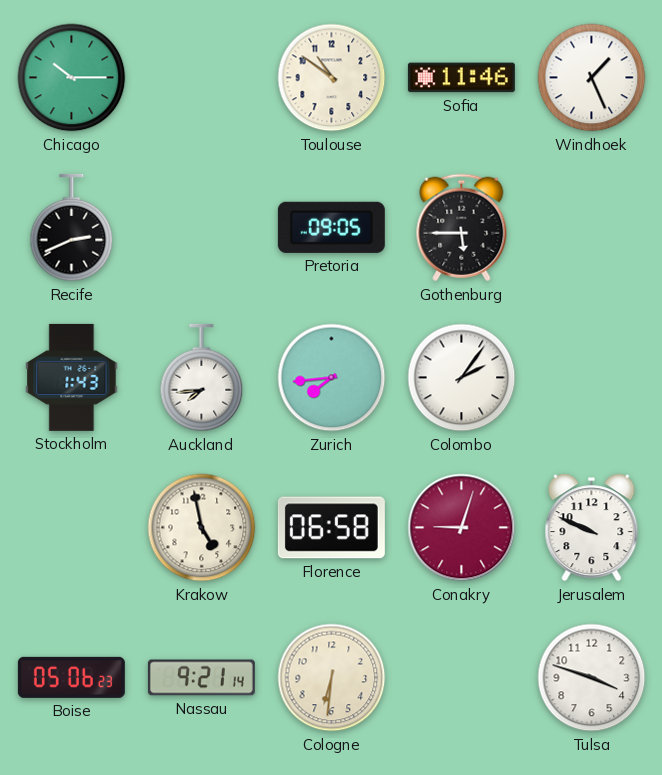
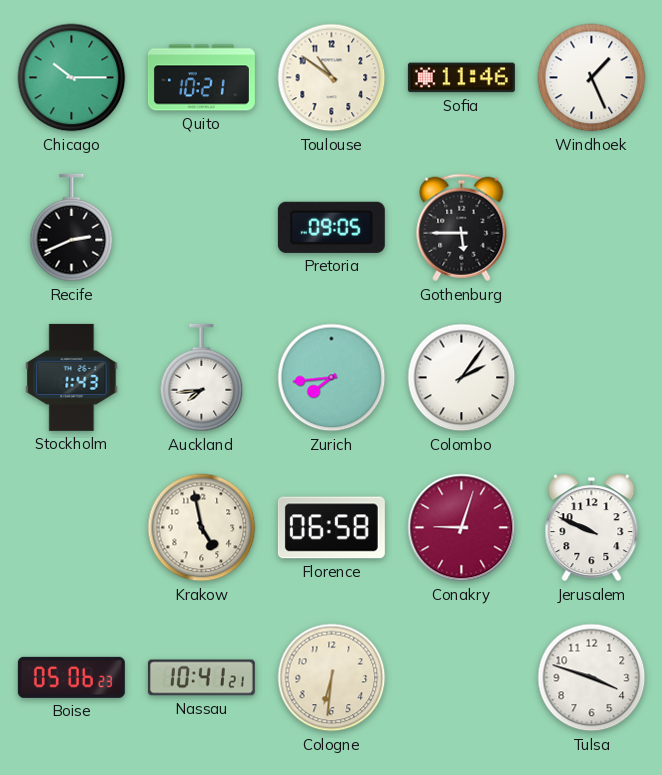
Quito: none -> 10:21 (201, 78)
Nassau: 9:21 -> 10:41 (201, 678)
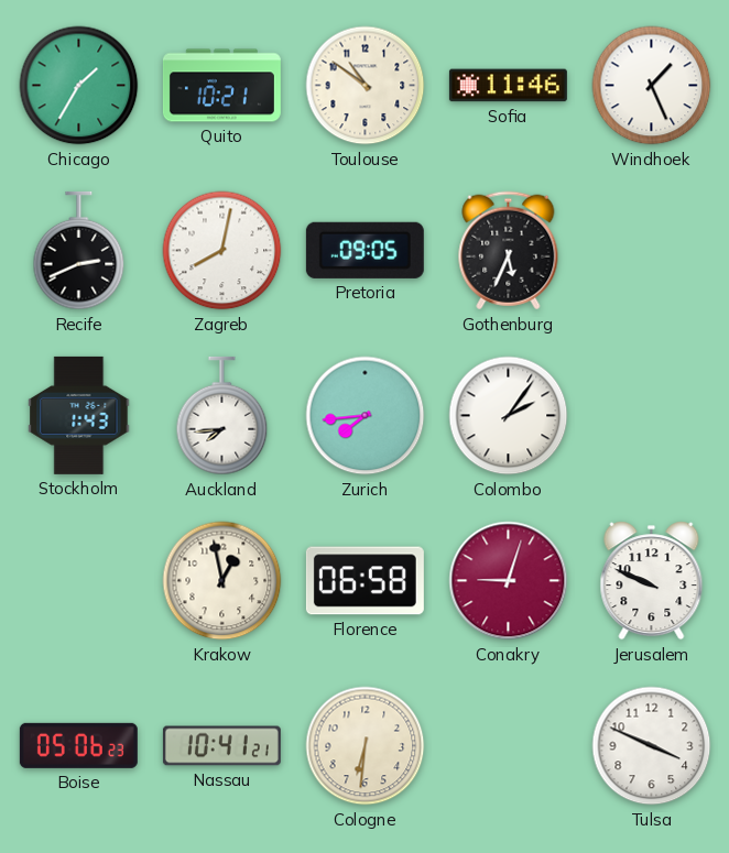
Chicago: 10:15 -> 1:35 (79, 86)
Zagreb: none -> 8:02 (222, 251)
Gothenburg: 5:45 -> 5:34 (509, 251)
Krakow: 4:58 -> 12:58 (222, 581)
Tulsa: 3:48 -> 3:49 (652, 746)
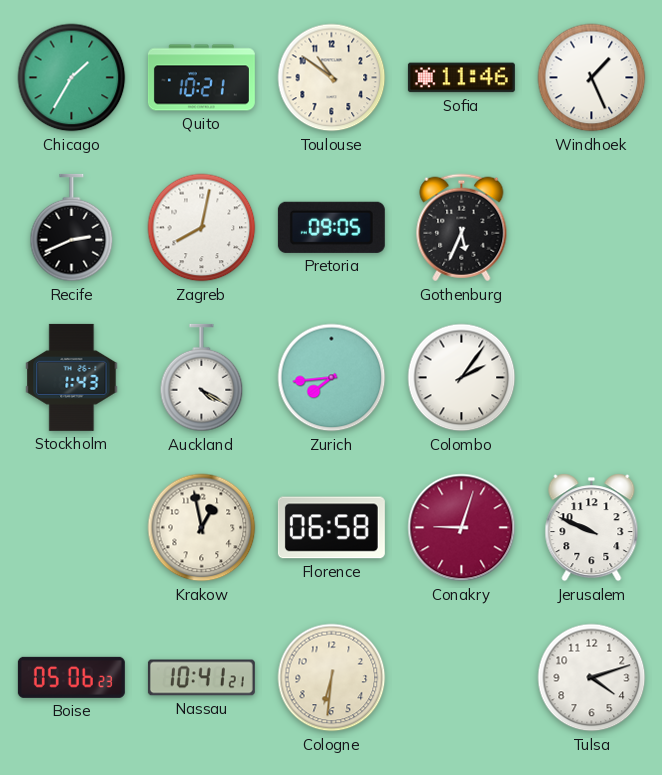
Auckland: 7:44 -> 4:20 (202, 378)
Tulsa: 3:49 -> 4:12 (592, 678)
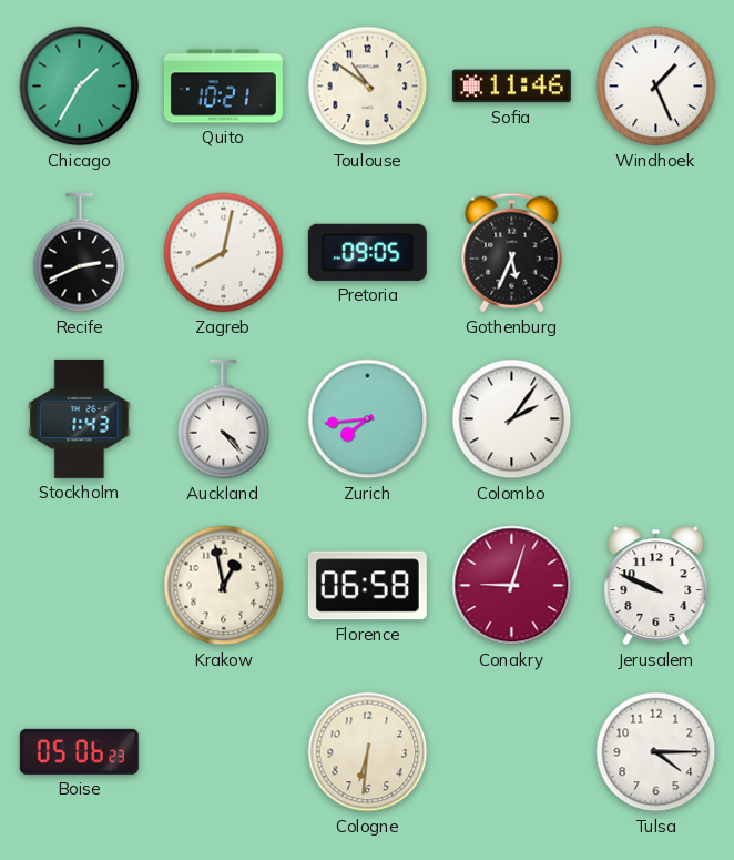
Auckland: 4:20 -> 4:23 (224, 419)
Nassau: 10:41 -> none (201, 678)
Tulsa: 4:12 -> 4:15 (656, 752)
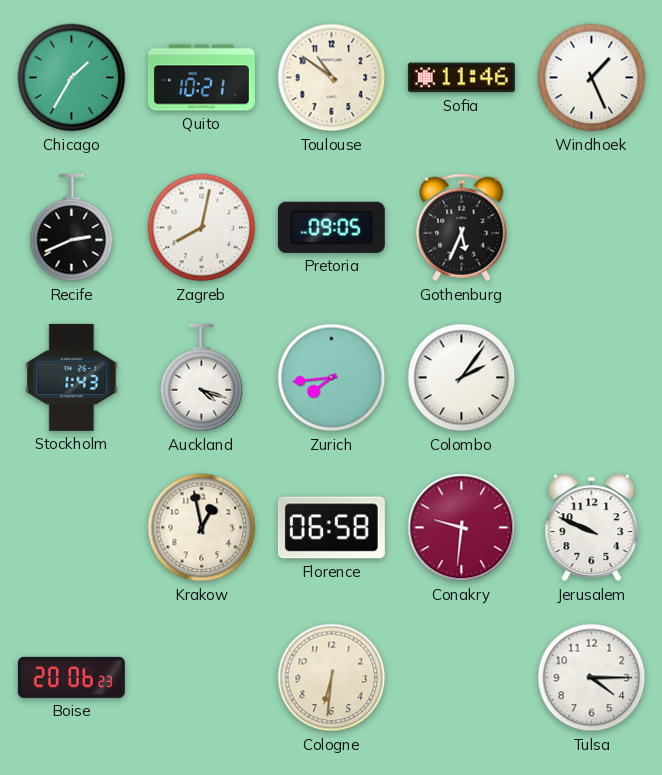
Auckland: 4:23 -> 4:18 (202, 378)
Conakry: 9:03 -> 9:31 (462, 528)
Boise: 05:06 -> 20:06 (71, 677)
